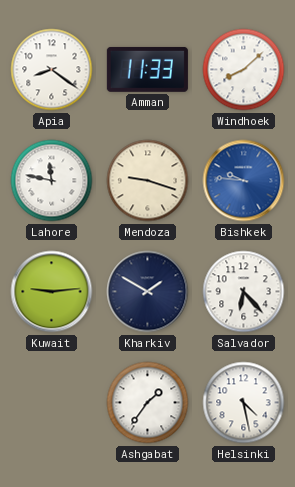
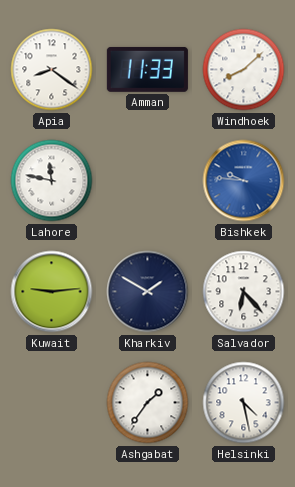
Mendoza: 9:18 -> none (148, 181)
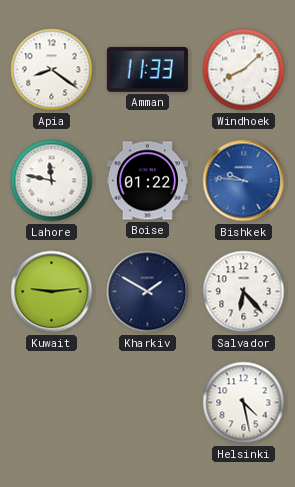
Boise: none -> 01:22 (147, 181)
Ashgabat: 1:36 -> none (148, 403)
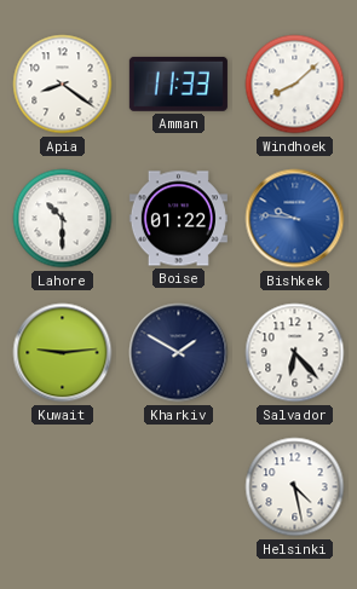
Lahore: 11:47 -> 10:30 (63, 219)
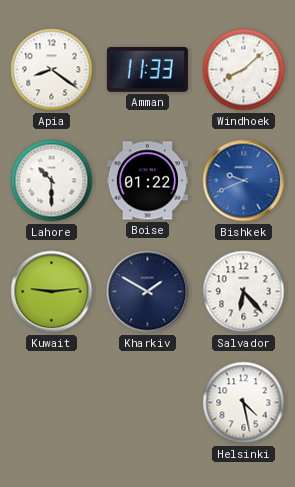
Bishkek: 9:46 -> 9:41 (244, 181)
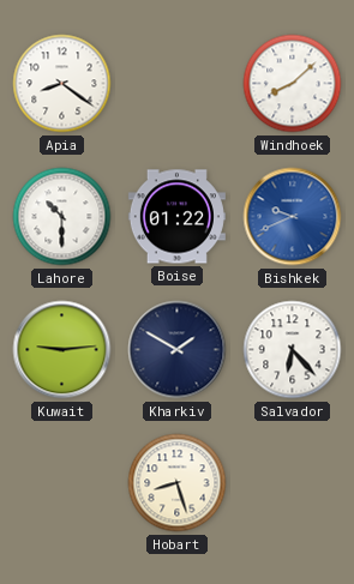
Amman: 11:33 -> none (147, 69)
Hobart: none -> 8:27 (178, 483)
Helsinki: 4:28 -> none (244, 403)
